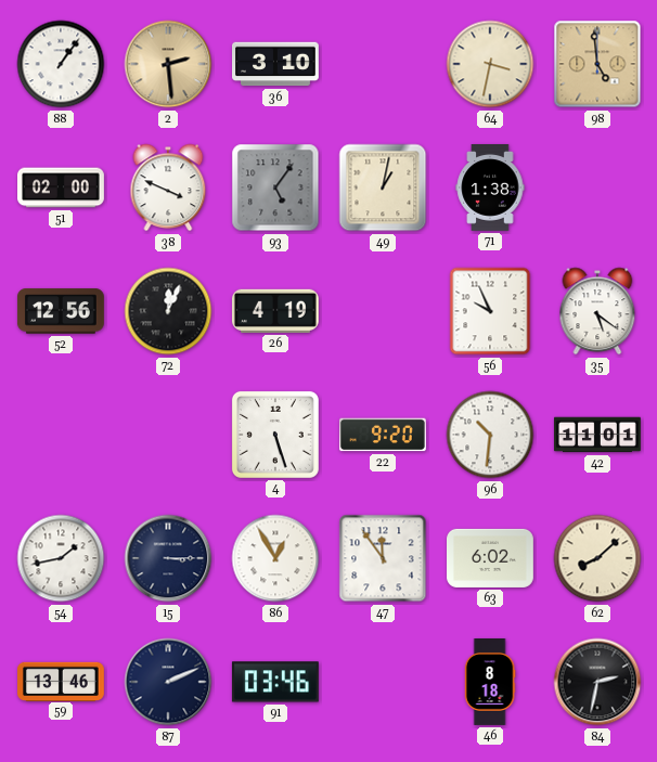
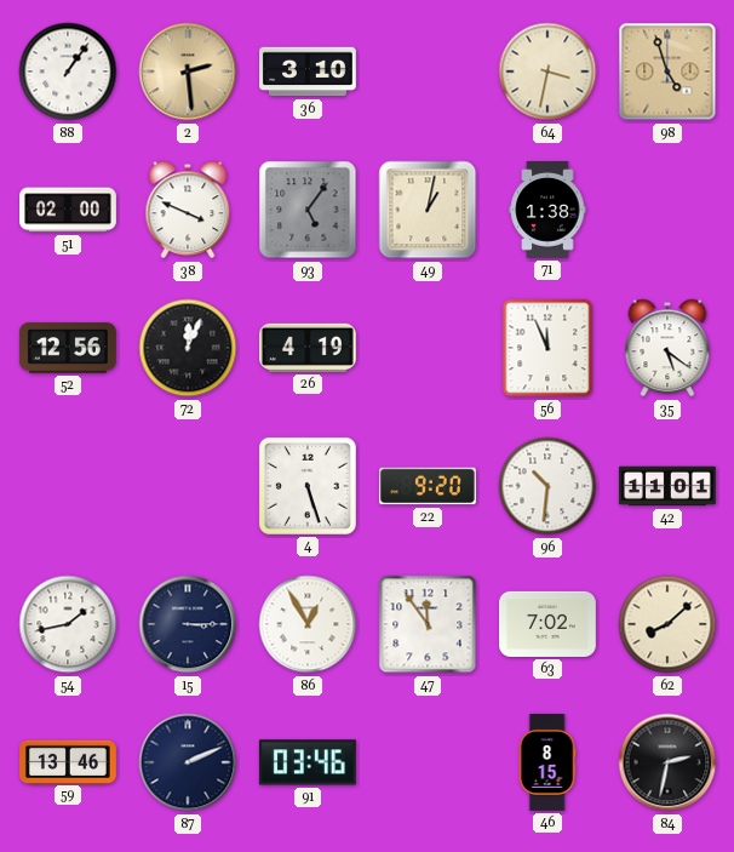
98: 4:59 -> 4:57 (667, 72)
56: 9:56 -> 11:56 (547, 348)
63: 6:02 -> 7:02 (549, 624)
46: 8:18 -> 8:15 (547, 764)
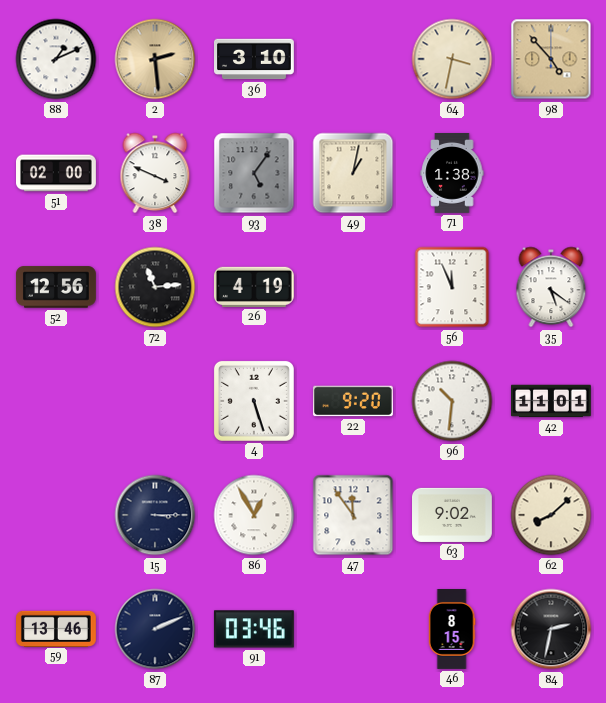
88: 1:06 -> 1:11 (56, 59)
98: 4:57 -> 4:53 (551, 59)
72: 12:04 -> 11:14 (155, 287)
54: 1:43 -> none (68, 624)
63: 7:02 -> 9:02 (453, 515)
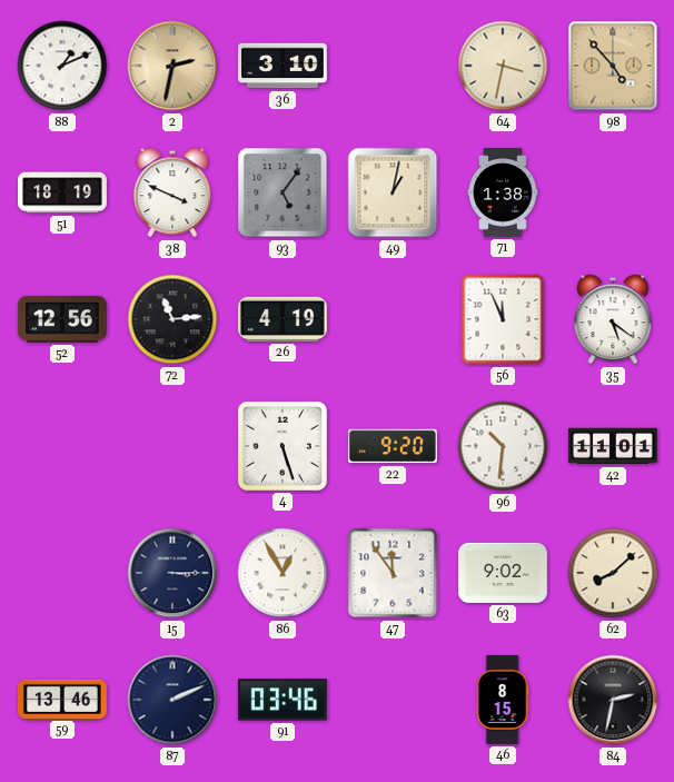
2: 2:29 -> 2:32 (172, 66)
51: 02:00 -> 18:19 (63, 192)
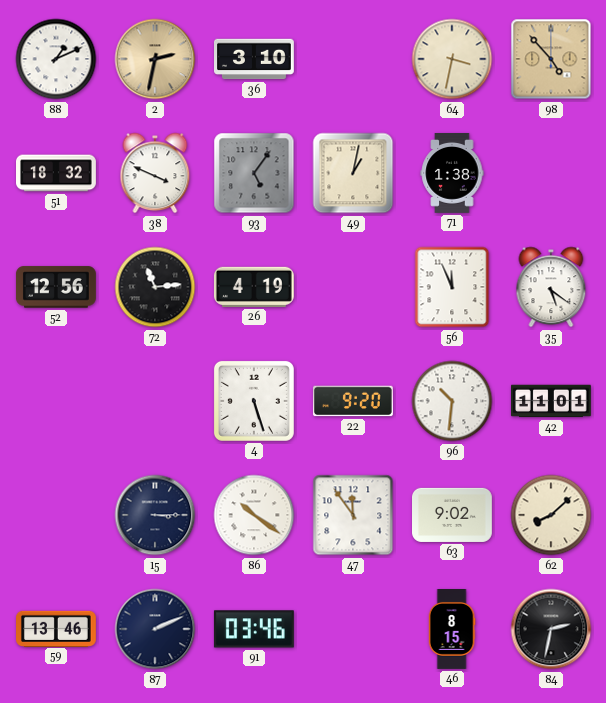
51: 18:19 -> 18:32 (57, 173)
86: 12:55 -> 10:21 (254, 515)
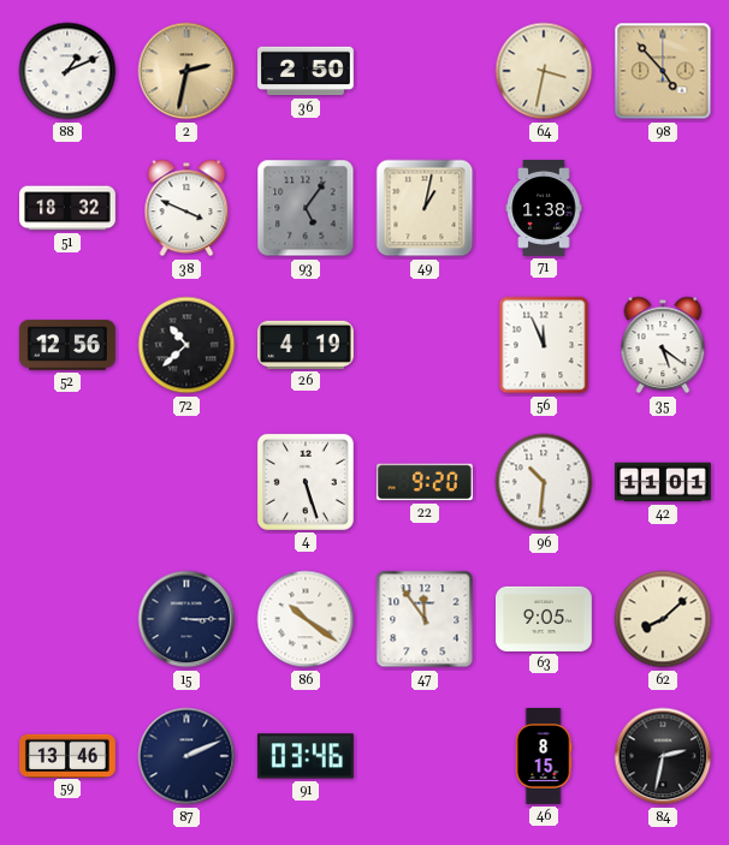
36: 3:10 -> 2:50 (307, 71)
72: 11:14 -> 10:38 (186, 345)
63: 9:02 -> 9:05 (545, 619)
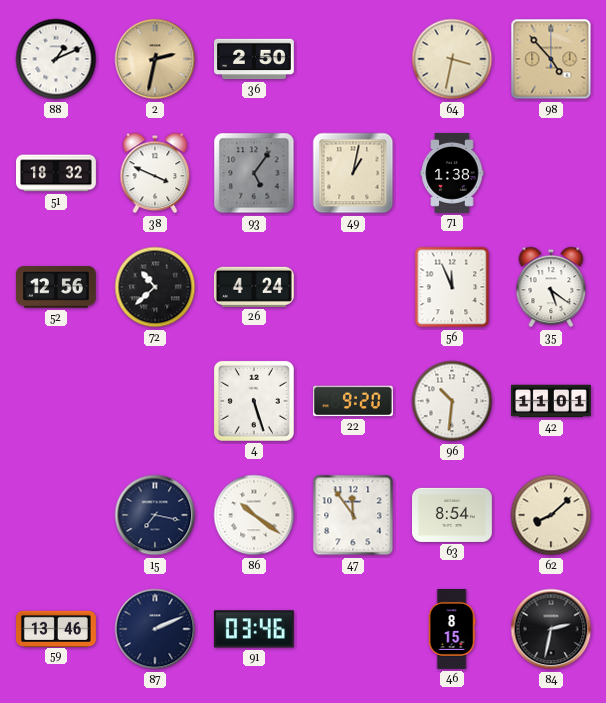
26: 4:19 -> 4:24 (254, 287)
15: 3:15 -> 7:17 (155, 515)
63: 9:05 -> 8:54 (453, 515)
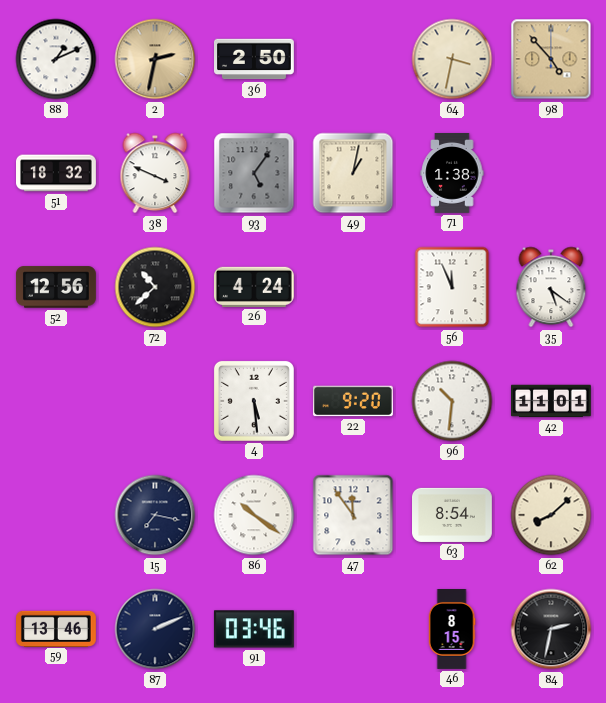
4: 5:27 -> 5:29 (254, 401)
